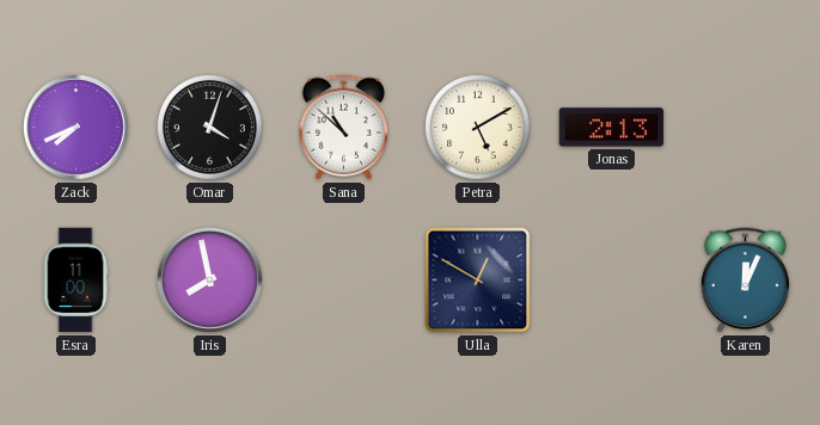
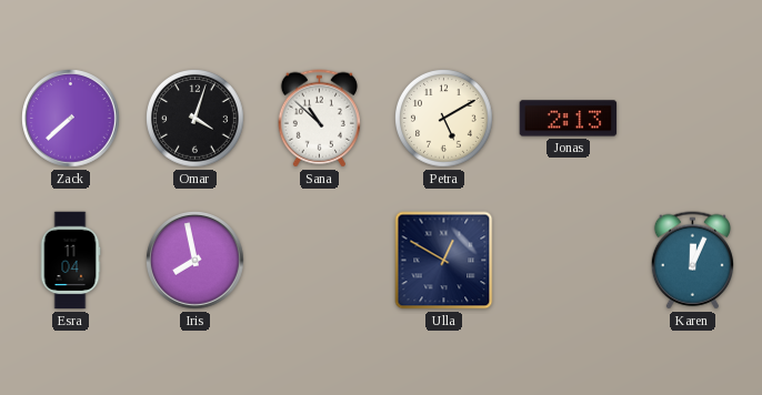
Zack: 7:41 -> 7:38 (71, 119)
Esra: 11:00 -> 11:04 (70, 261)
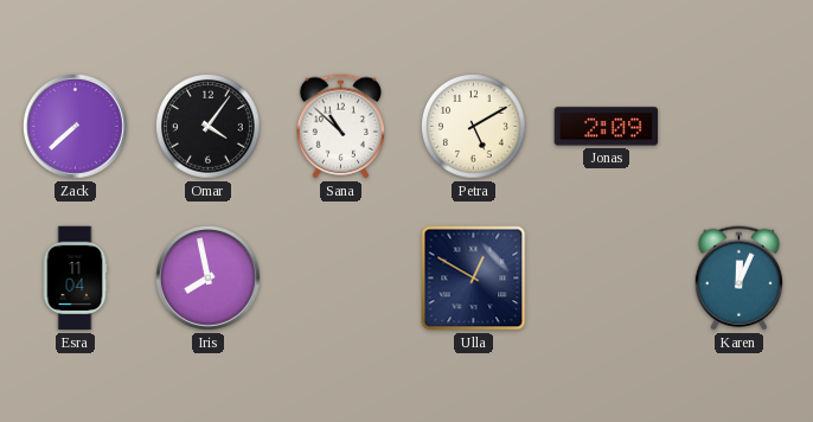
Omar: 4:03 -> 4:06 (209, 127)
Jonas: 2:13 -> 2:09 (607, 127)
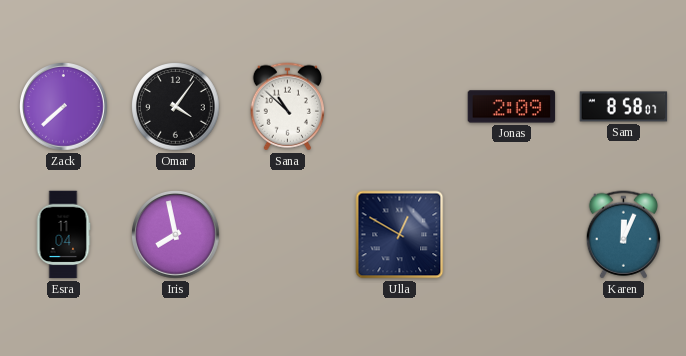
Petra: 5:10 -> none (474, 127)
Sam: none -> 8:58 (624, 107)
